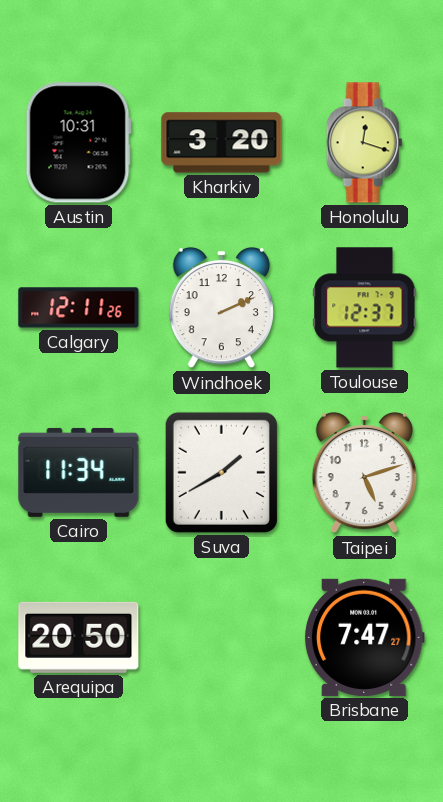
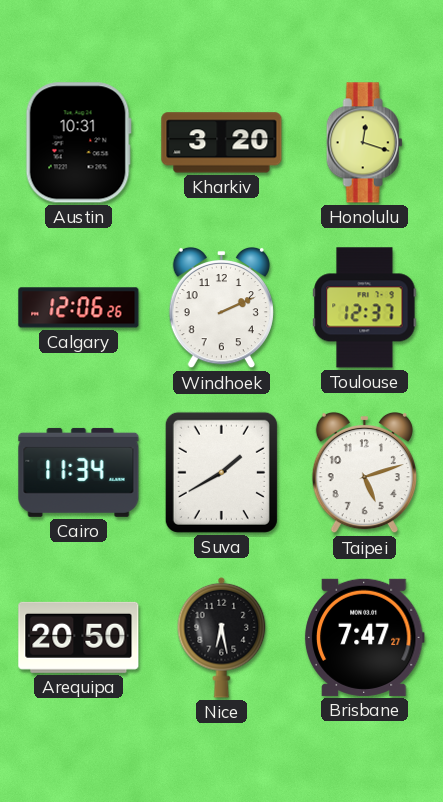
Calgary: 12:11 -> 12:06 (79, 308)
Nice: none -> 6:28 (222, 637)
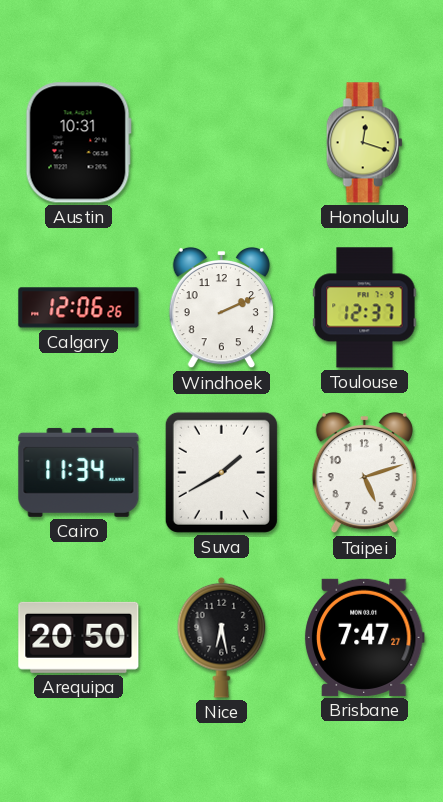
Kharkiv: 3:20 -> none (222, 143)
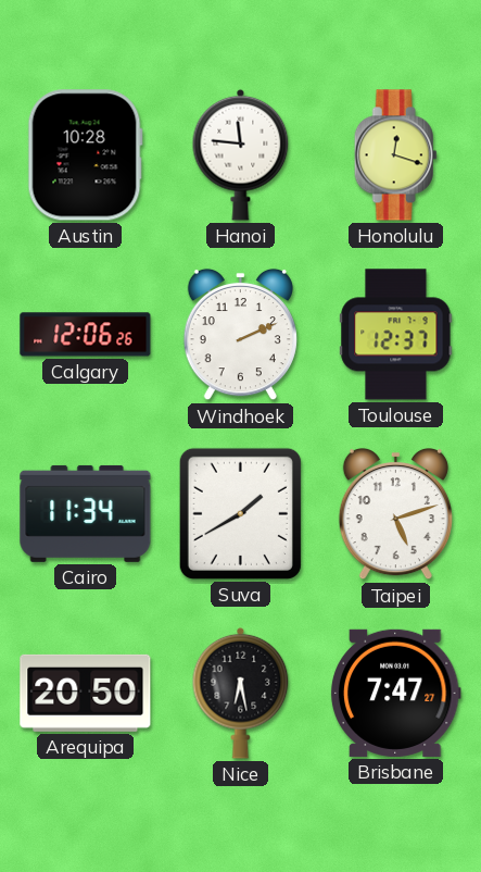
Austin: 10:31 -> 10:28 (85, 155)
Hanoi: none -> 11:46 (241, 154)
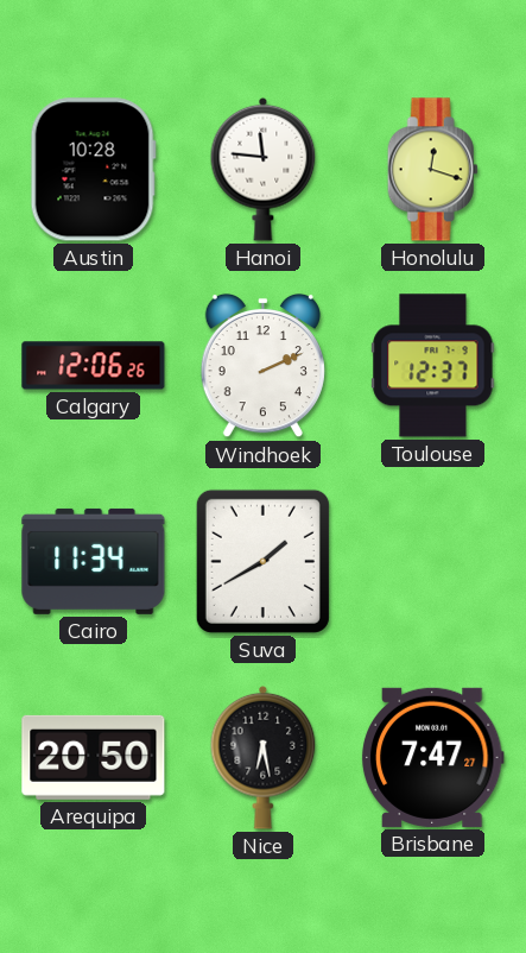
Taipei: 5:12 -> none (395, 514)
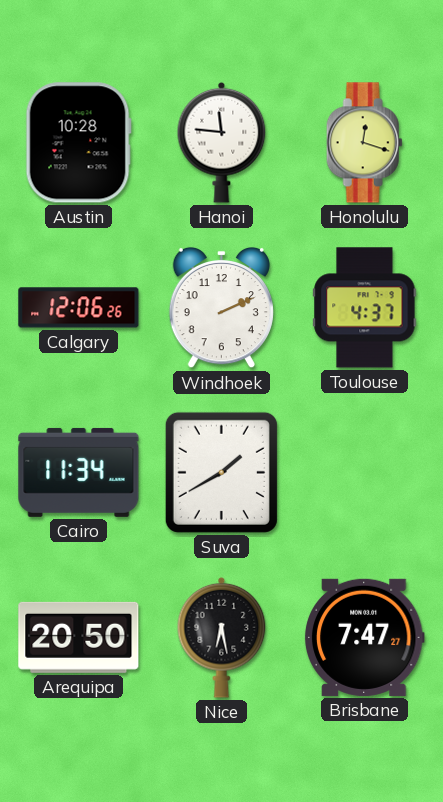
Toulouse: 12:37 -> 4:37 (365, 308)
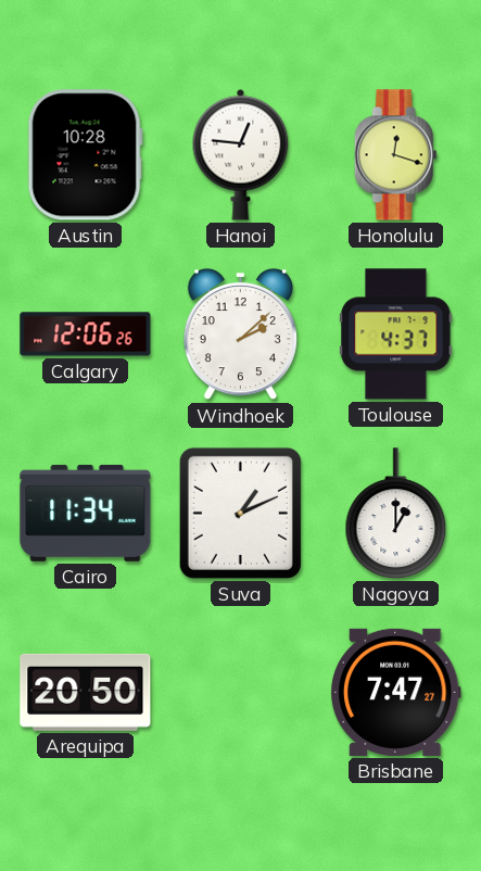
Hanoi: 11:46 -> 12:46 (241, 154)
Windhoek: 2:11 -> 2:08 (240, 334)
Suva: 1:40 -> 1:11 (240, 513)
Nagoya: none -> 1:00 (396, 514)
Nice: 6:28 -> none (222, 637)
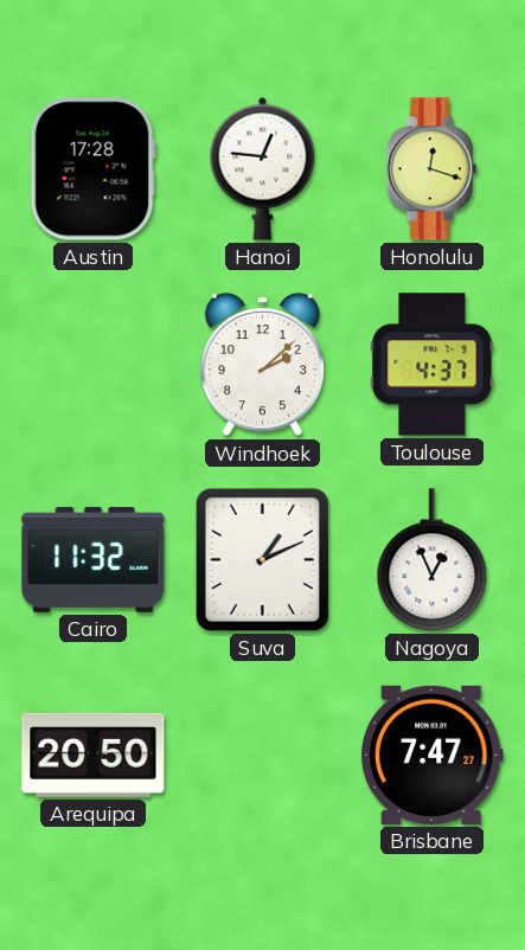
Austin: 10:28 -> 17:28 (92, 169)
Calgary: 12:06 -> none (86, 334)
Cairo: 11:34 -> 11:32 (94, 559)
Nagoya: 1:00 -> 12:56 (433, 560)
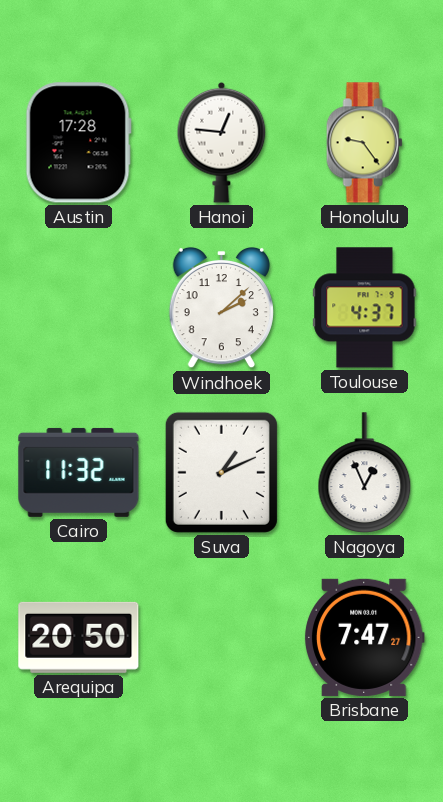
Honolulu: 12:18 -> 9:24 (364, 143)
